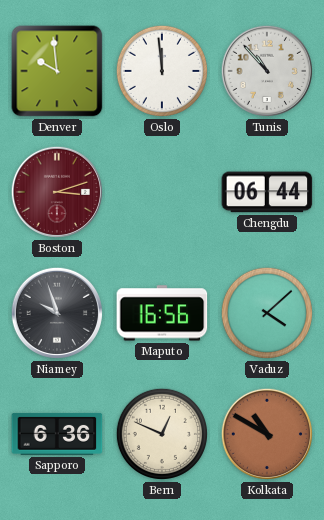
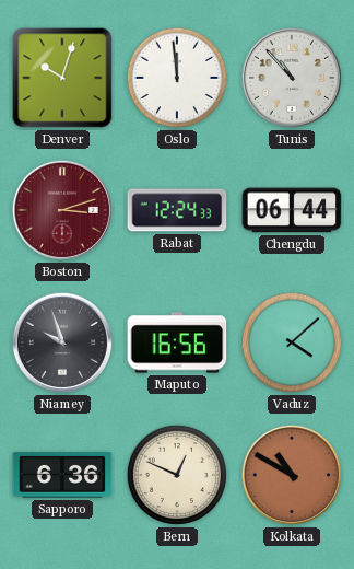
Denver: 9:59 -> 10:03 (62, 78)
Rabat: none -> 12:24 (177, 210)
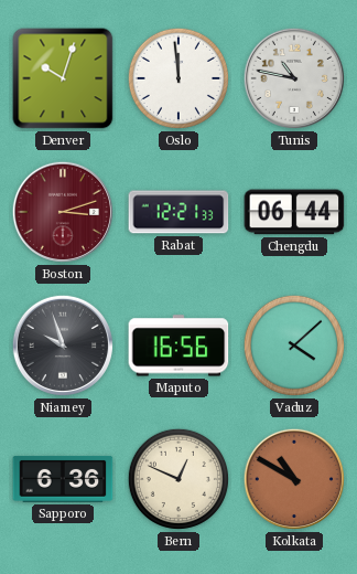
Tunis: 10:53 -> 10:47 (294, 78)
Rabat: 12:24 -> 12:21 (178, 212)
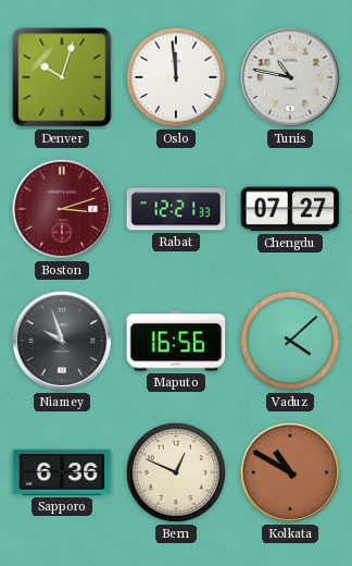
Chengdu: 06:44 -> 07:27 (290, 209)
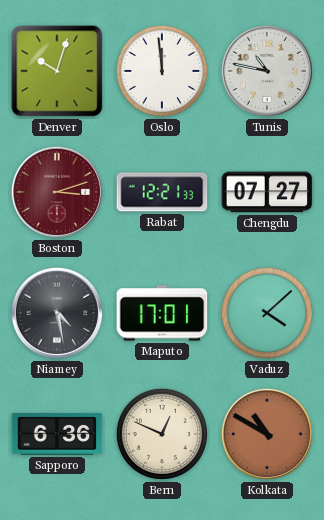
Niamey: 9:57 -> 4:28 (57, 313)
Maputo: 16:56 -> 17:01 (162, 313)
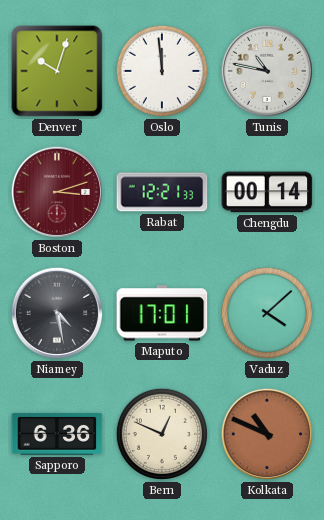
Chengdu: 07:27 -> 00:14 (267, 192)
Kolkata: 10:50 -> 10:49 (267, 434)
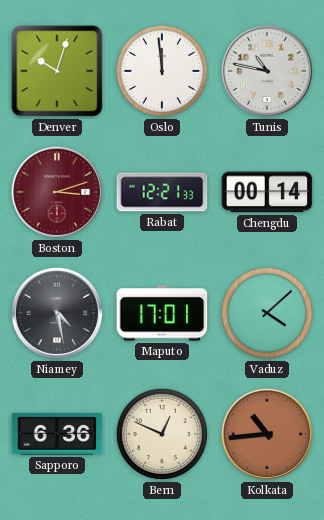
Kolkata: 10:49 -> 10:44 (267, 434)
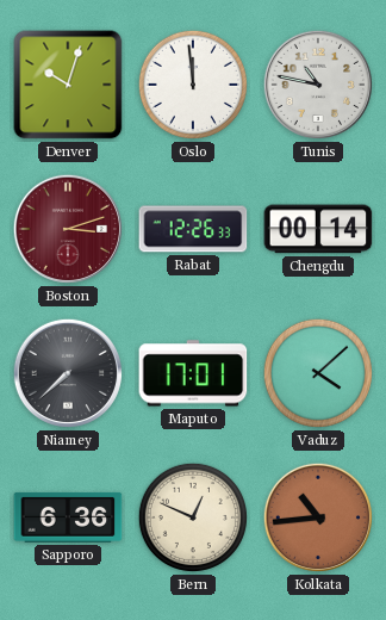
Rabat: 12:21 -> 12:26 (193, 229)
Niamey: 4:28 -> 7:38 (68, 373)
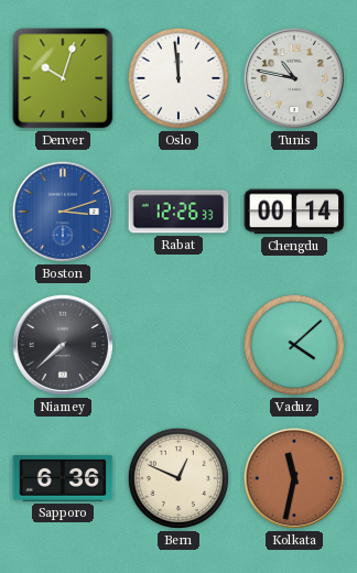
Boston dial: burgundy -> blue (63, 212)
Maputo: 17:01 -> none (193, 373)
Kolkata: 10:44 -> 11:32 (294, 478)
